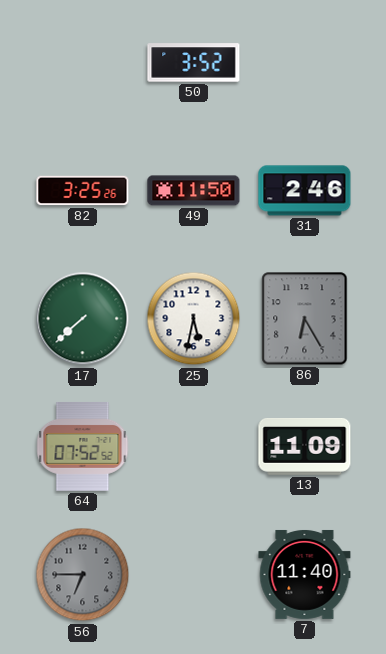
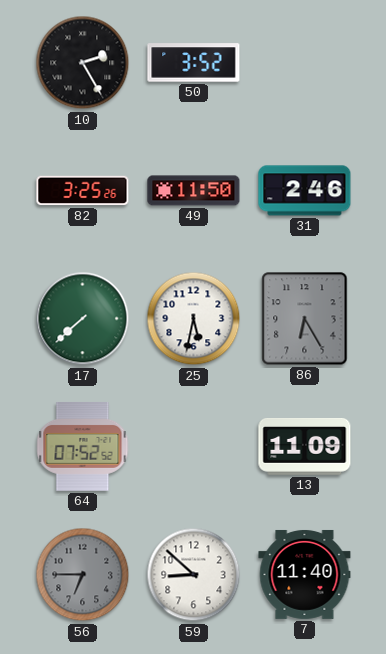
10: none -> 2:25 (83, 63)
59: none -> 8:52 (194, 575)
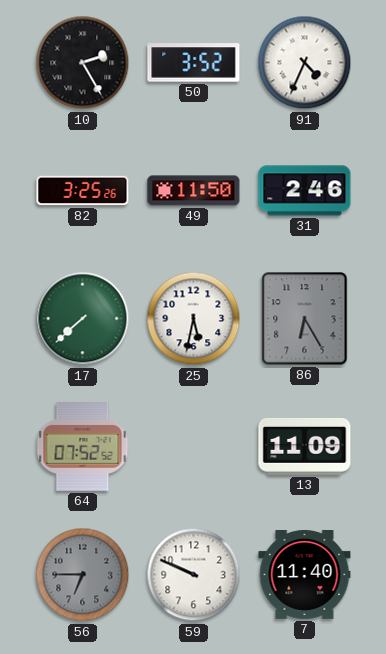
91: none -> 4:34 (305, 63)
59: 8:52 -> 9:49 (194, 575)
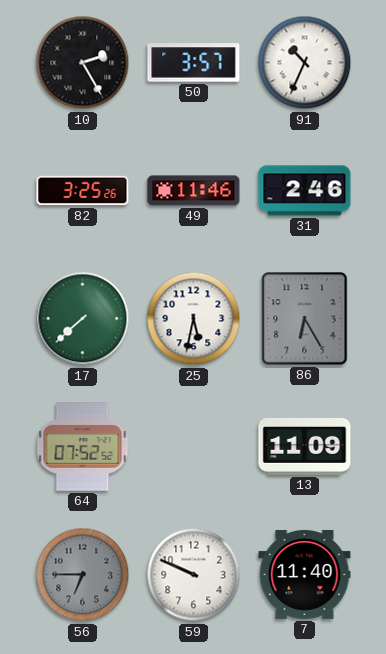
50: 3:52 -> 3:57 (194, 63)
91: 4:34 -> 10:34 (305, 63)
49: 11:50 -> 11:46 (194, 191)
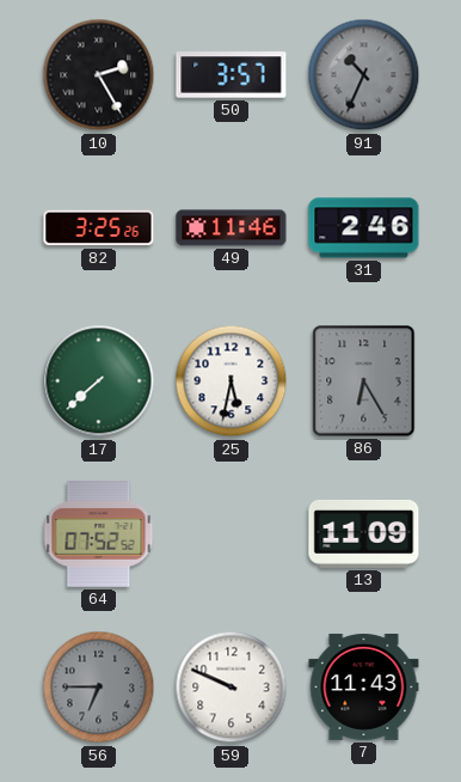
91 dial: white -> grey (364, 75)
7: 11:40 -> 11:43 (364, 686)
